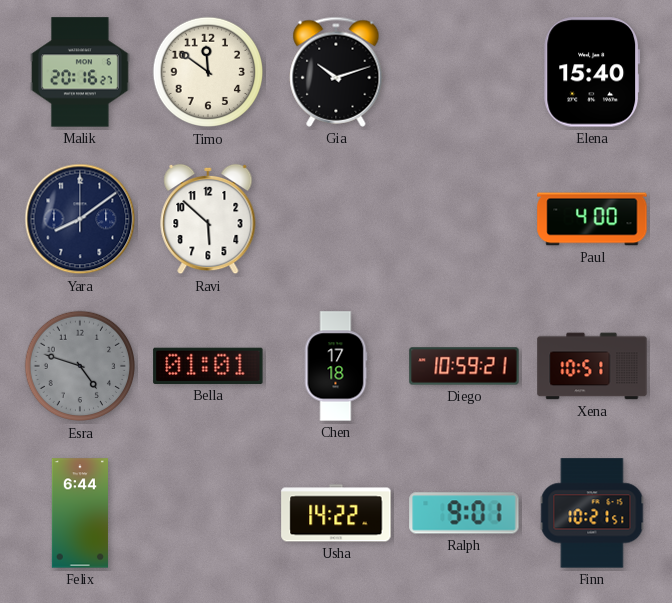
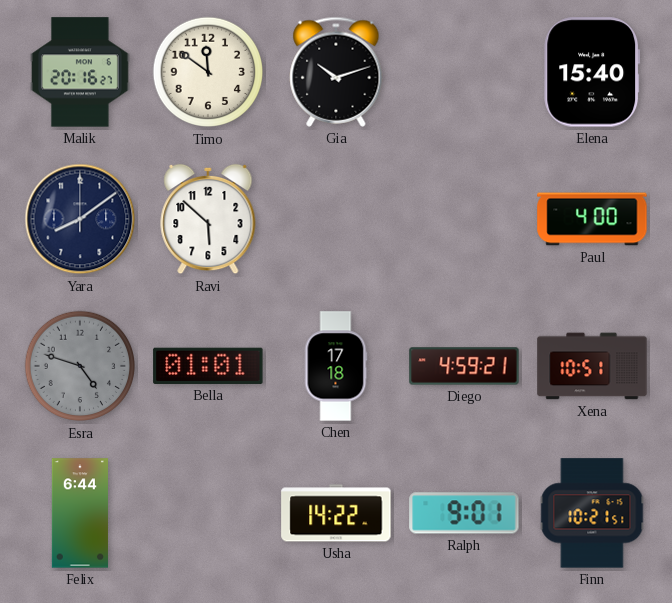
Diego: 10:59 -> 4:59 (464, 366)
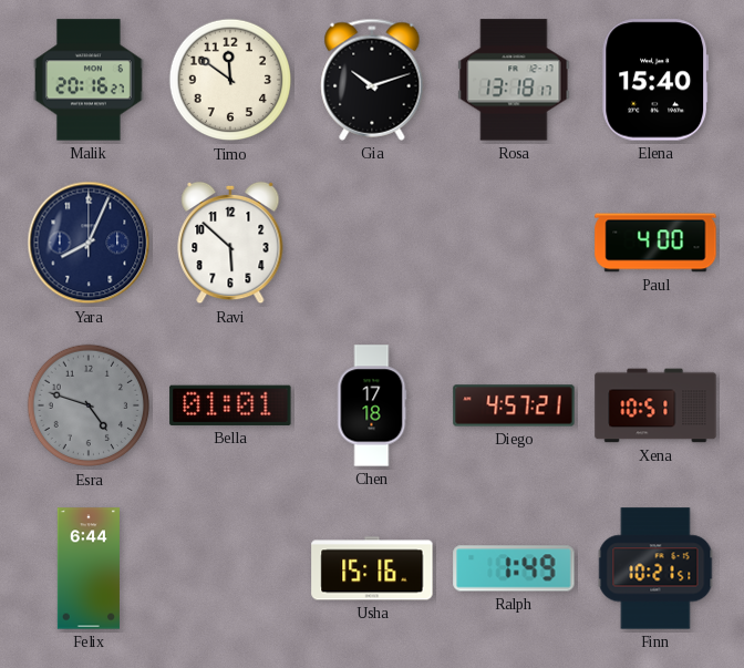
Rosa: none -> 13:18 (514, 80)
Yara: 8:09 -> 8:04 (89, 243)
Diego: 4:59 -> 4:57 (514, 405)
Usha: 14:22 -> 15:16 (372, 568)
Ralph: 9:01 -> 1:49 (514, 568)
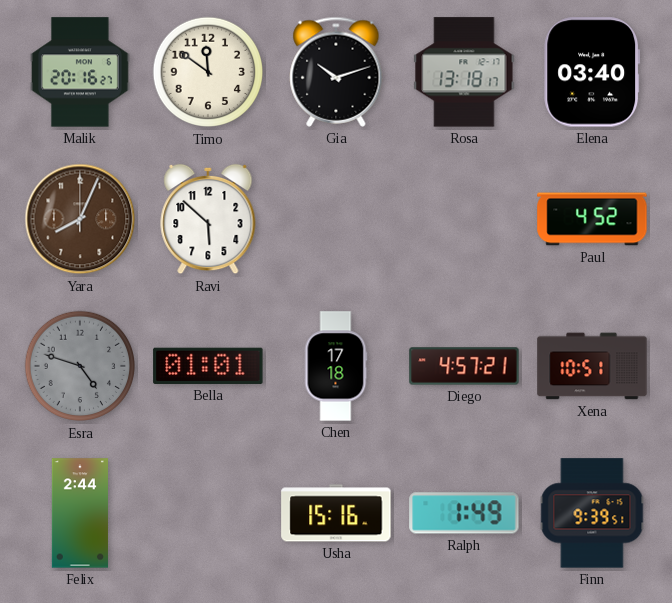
Elena: 15:40 -> 03:40 (592, 72)
Yara dial: navy -> brown (80, 219)
Paul: 4:00 -> 4:52 (592, 219)
Felix: 6:44 -> 2:44 (80, 513)
Finn: 10:21 -> 9:39 (592, 513)
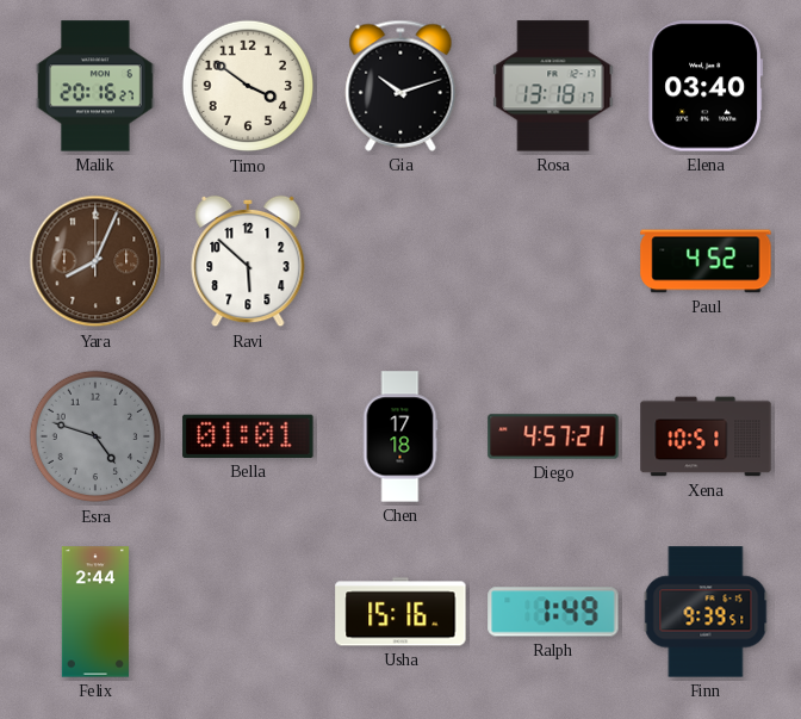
Timo: 11:51 -> 3:51 (248, 86)
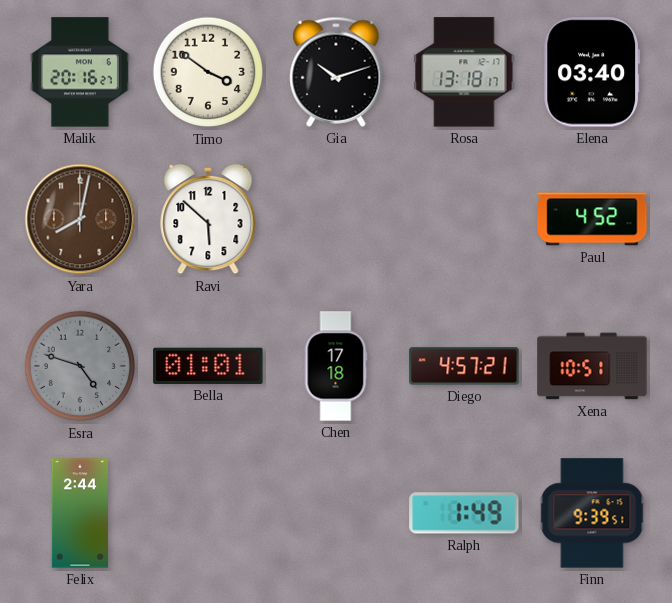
Yara: 8:04 -> 8:02 (80, 219)
Usha: 15:16 -> none (401, 612)
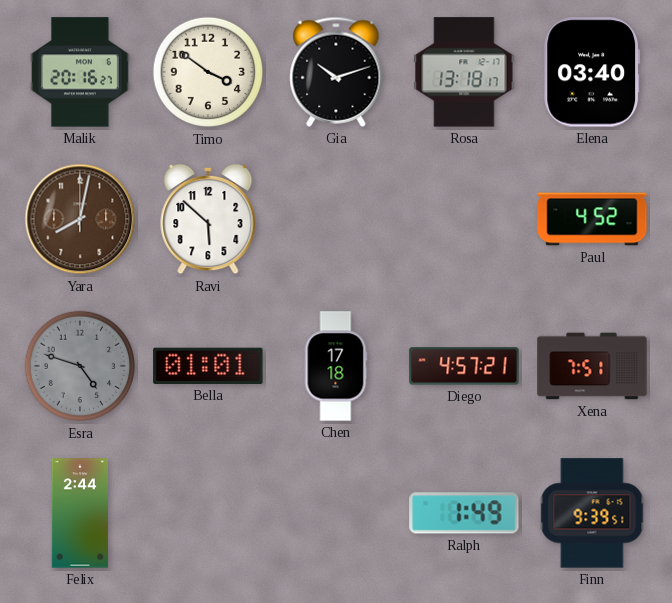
Xena: 10:51 -> 7:51 (592, 366)
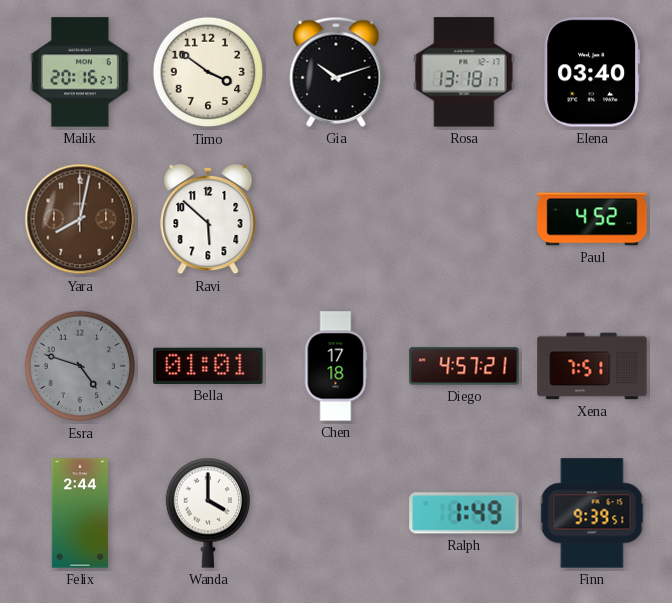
Wanda: none -> 4:00 (208, 513)
